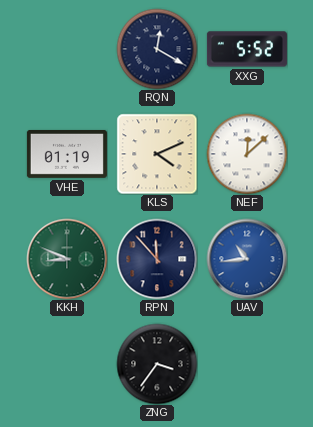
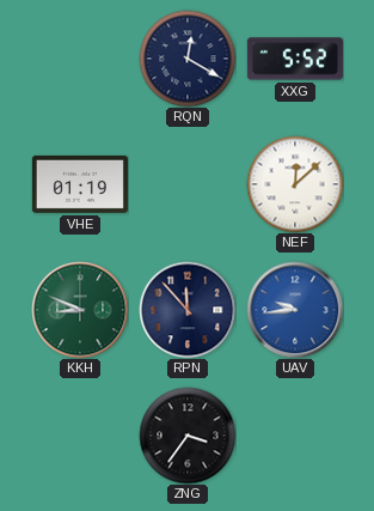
KLS: 4:11 -> none (157, 154)
UAV: 10:44 -> 9:44 (295, 310)
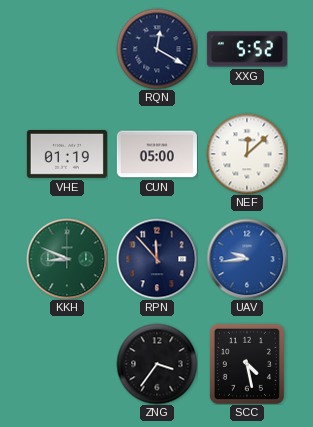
CUN: none -> 05:00 (157, 154)
SCC: none -> 4:28 (247, 364)
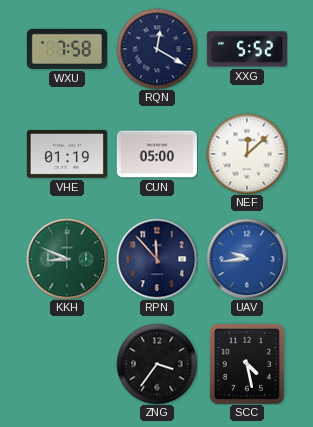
WXU: none -> 7:58 (67, 49)
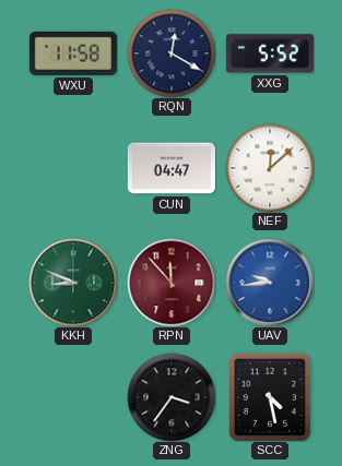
WXU: 7:58 -> 11:58 (73, 53)
VHE: 01:19 -> none (67, 154)
CUN: 05:00 -> 04:47 (172, 168)
RPN dial: navy -> burgundy (172, 283)
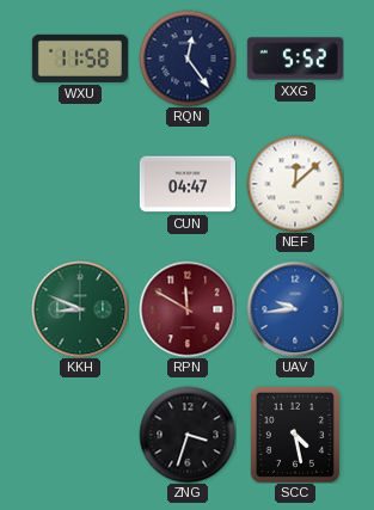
RQN: 12:20 -> 12:24 (188, 59)
RPN: 11:53 -> 11:50 (188, 309)
ZNG: 3:36 -> 3:33 (188, 435)
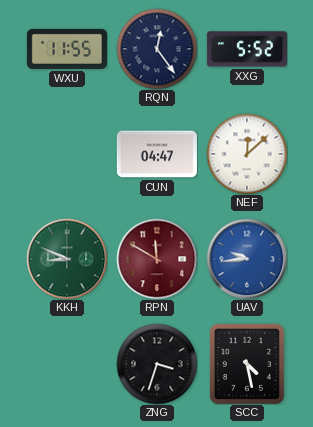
WXU: 11:58 -> 11:55 (67, 49)
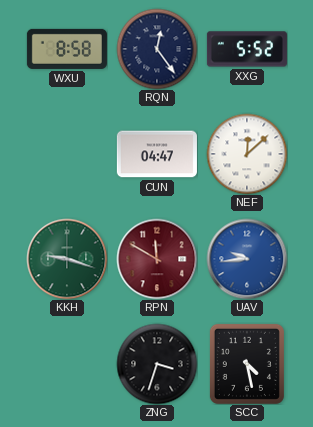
WXU: 11:55 -> 8:58 (67, 49)
KKH: 8:49 -> 9:18 (67, 259)
